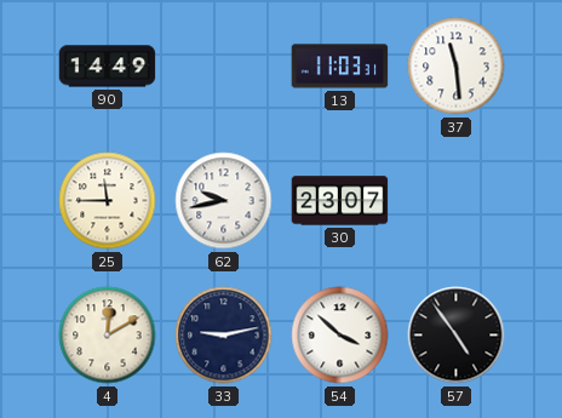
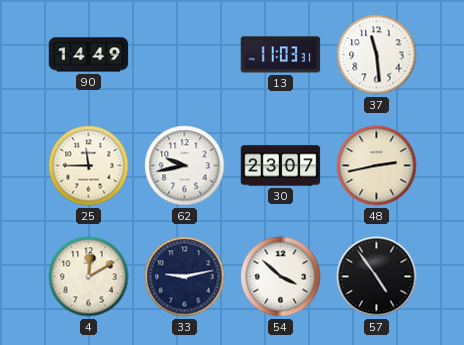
48: none -> 2:43 (377, 166)
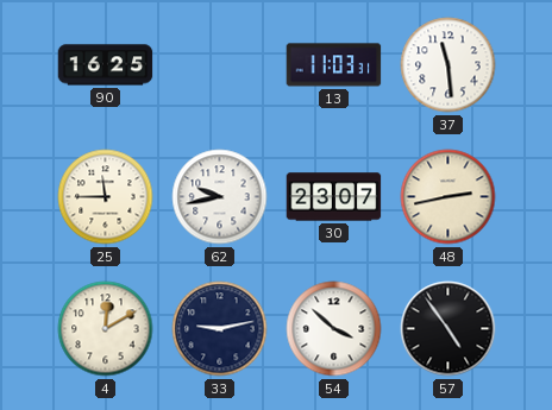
90: 14:49 -> 16:25 (106, 65)
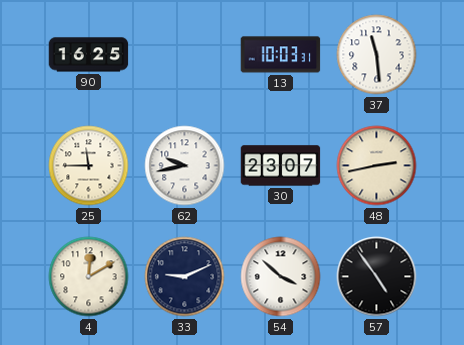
13: 11:03 -> 10:03 (281, 55)
33: 9:13 -> 9:11 (185, 277)
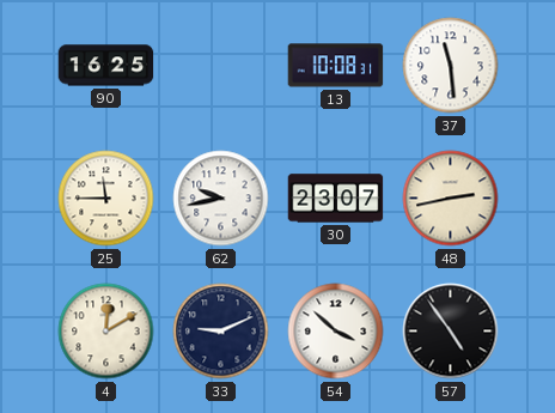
13: 10:03 -> 10:08 (336, 66)
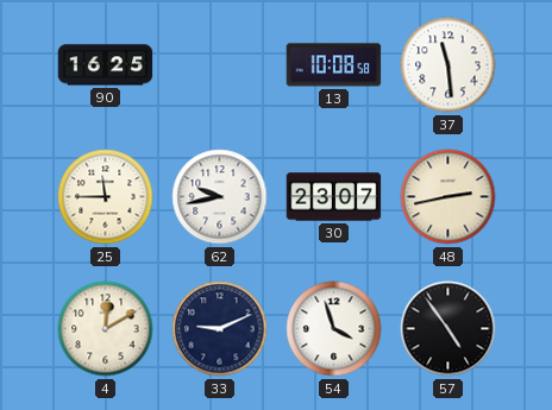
13: 10:08:31 -> 10:08:58 (334, 65)
54: 3:52 -> 3:57 (334, 329)
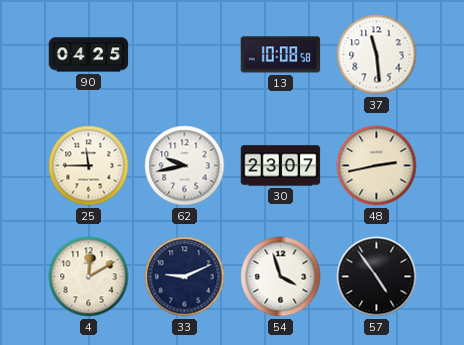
90: 16:25 -> 04:25 (89, 55)
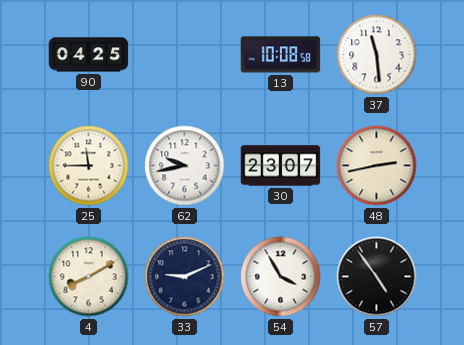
4: 12:10 -> 8:10 (89, 277)
54: 3:57 -> 3:55 (281, 277)
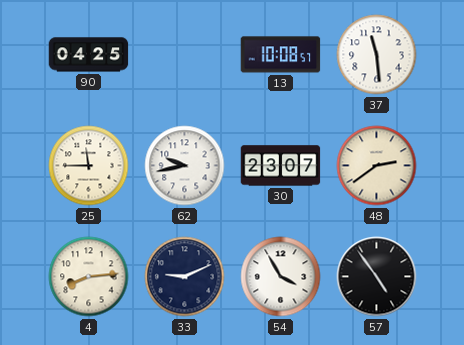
13: 10:08:58 -> 10:08:57 (281, 55)
48: 2:43 -> 2:39 (377, 166)
4: 8:10 -> 8:14 (89, 277)
